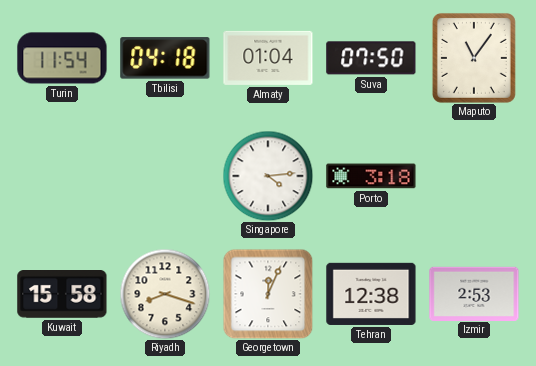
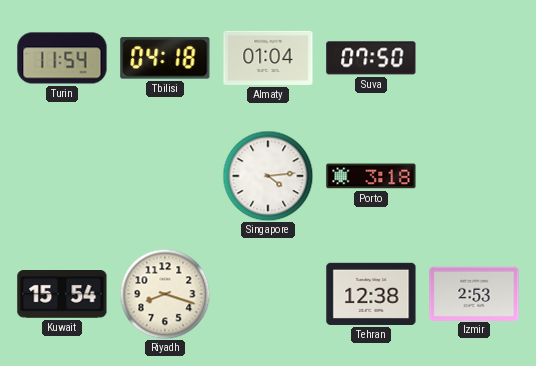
Maputo: 11:06 -> none (474, 58)
Kuwait: 15:58 -> 15:54 (62, 295)
Georgetown: 12:04 -> none (268, 294)
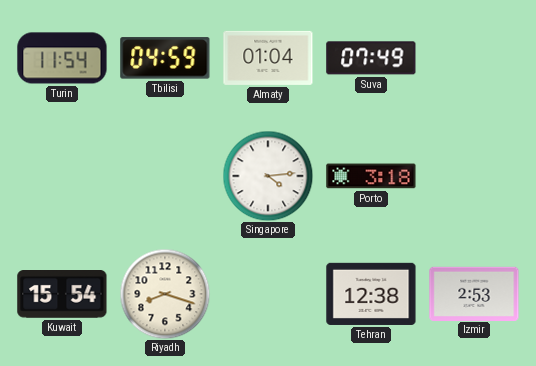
Tbilisi: 04:18 -> 04:59 (165, 58)
Suva: 07:50 -> 07:49 (371, 58)
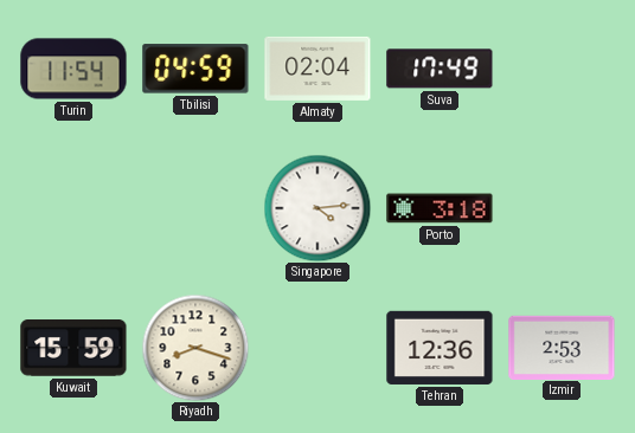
Almaty: 01:04 -> 02:04 (317, 69)
Suva: 07:49 -> 17:49 (440, 69)
Kuwait: 15:54 -> 15:59 (73, 349)
Tehran: 12:38 -> 12:36 (440, 348)
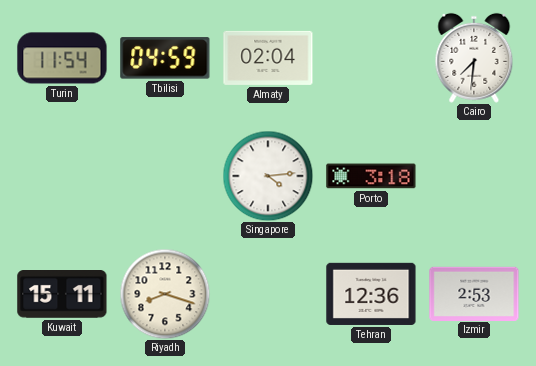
Suva: 17:49 -> none (440, 69)
Cairo: none -> 7:31 (474, 58)
Kuwait: 15:59 -> 15:11 (62, 295)
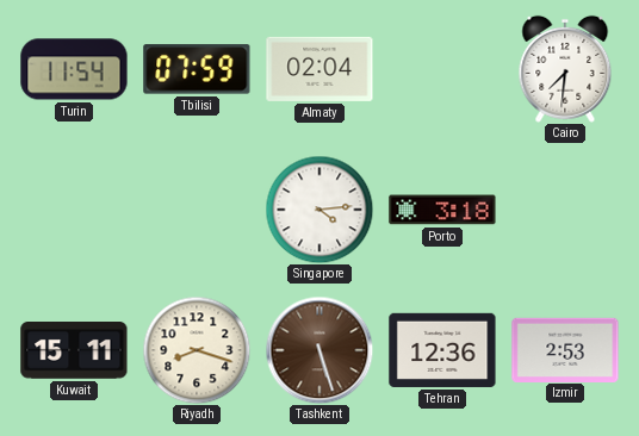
Tbilisi: 04:59 -> 07:59 (197, 69)
Tashkent: none -> 5:27 (319, 350)
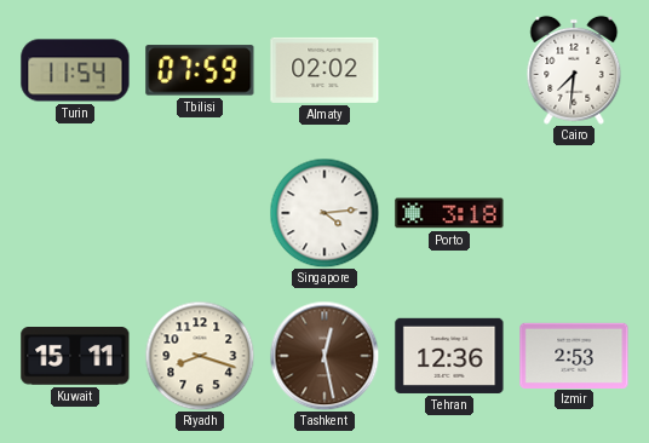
Almaty: 02:04 -> 02:02 (324, 70)
Tashkent: 5:27 -> 12:28 (324, 356)
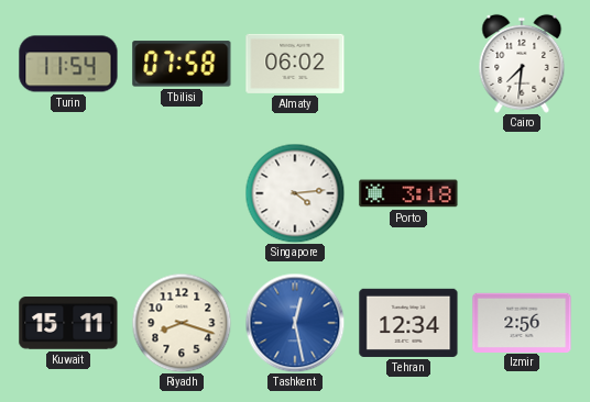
Tbilisi: 07:59 -> 07:58 (182, 64)
Almaty: 02:02 -> 06:02 (295, 64)
Tashkent dial: brown -> blue (295, 323)
Tehran: 12:36 -> 12:34 (408, 323)
Izmir: 2:53 -> 2:56 (522, 322)
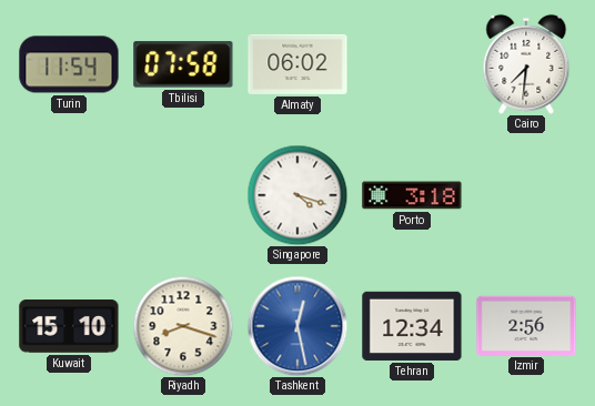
Singapore: 4:14 -> 4:18 (297, 195)
Kuwait: 15:11 -> 15:10 (69, 327)
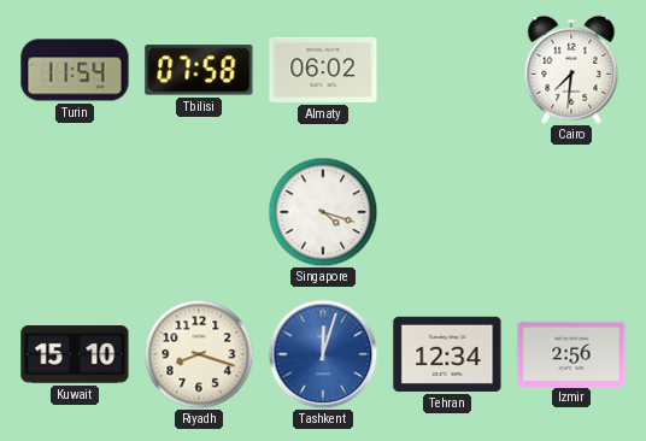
Porto: 3:18 -> none (412, 195)
Tashkent: 12:28 -> 12:03 (323, 354)
